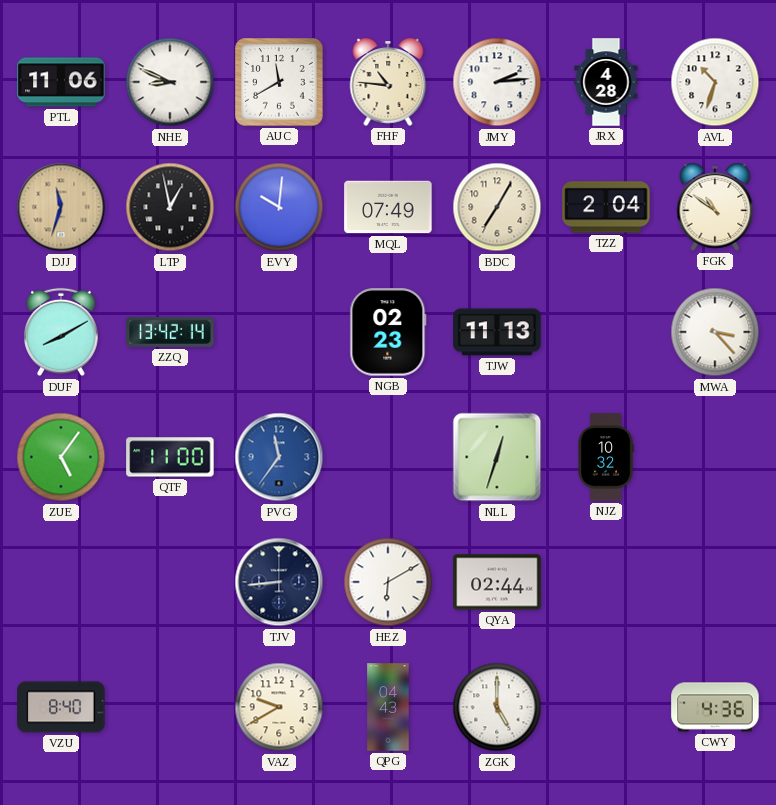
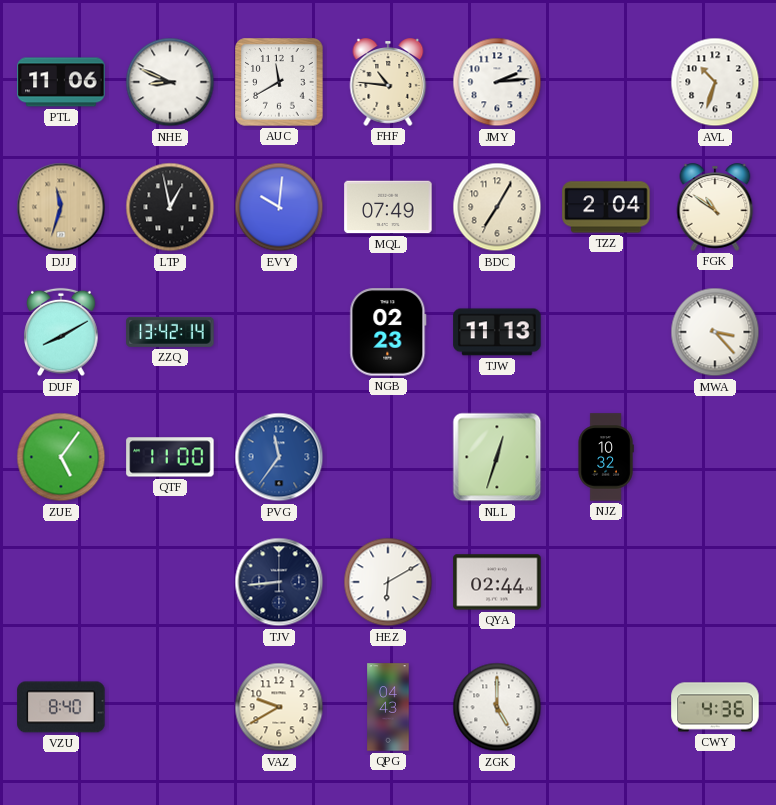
JRX: 4:28 -> none (606, 82)
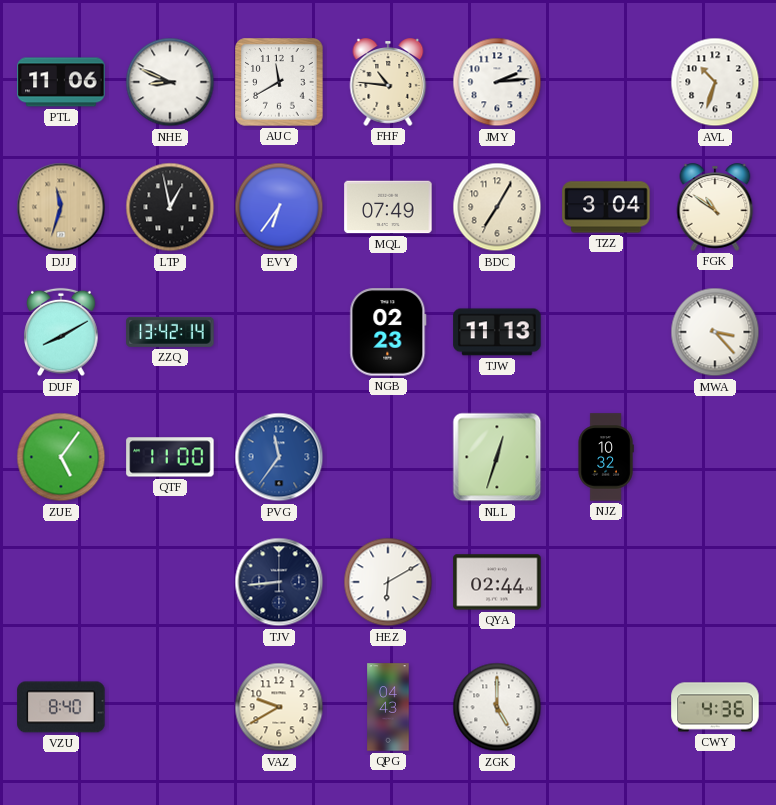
EVY: 10:01 -> 6:36 (279, 207)
TZZ: 2:04 -> 3:04 (606, 207)
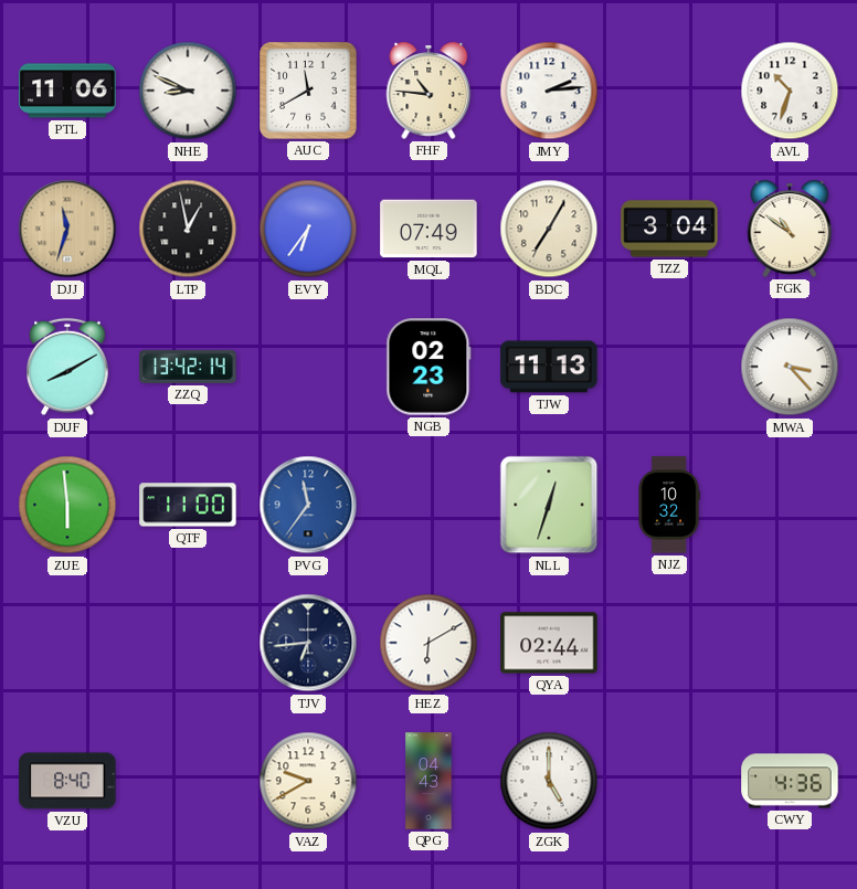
ZUE: 5:06 -> 5:59 (67, 505)
TJV: 8:44 -> 6:44 (308, 643)
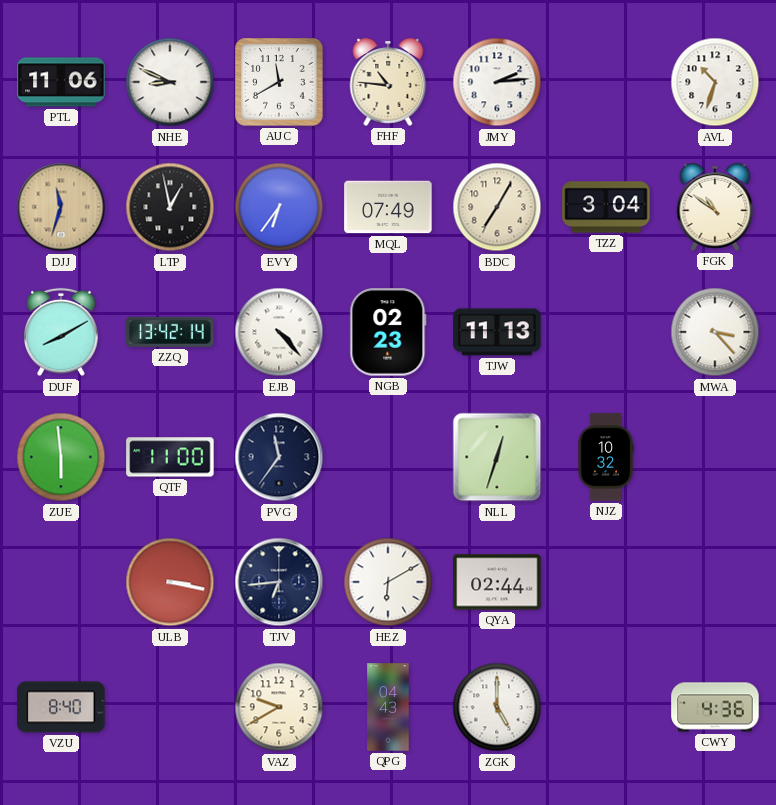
EJB: none -> 4:23 (279, 332)
PVG dial: blue -> navy (279, 457)
ULB: none -> 3:17 (170, 582)
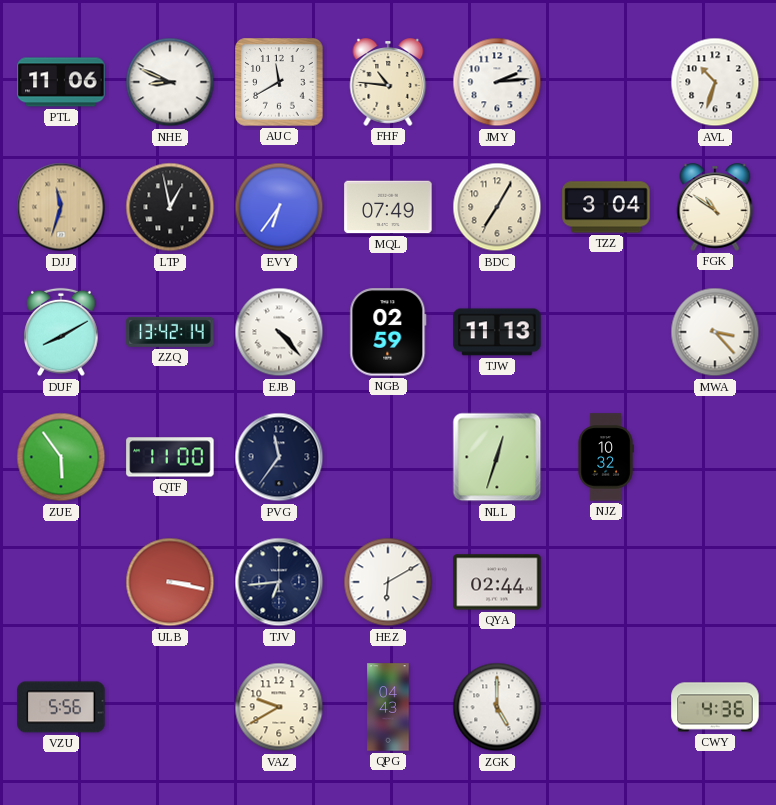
NGB: 02:23 -> 02:59 (388, 332)
ZUE: 5:59 -> 5:54 (61, 457)
VZU: 8:40 -> 5:56 (61, 707)
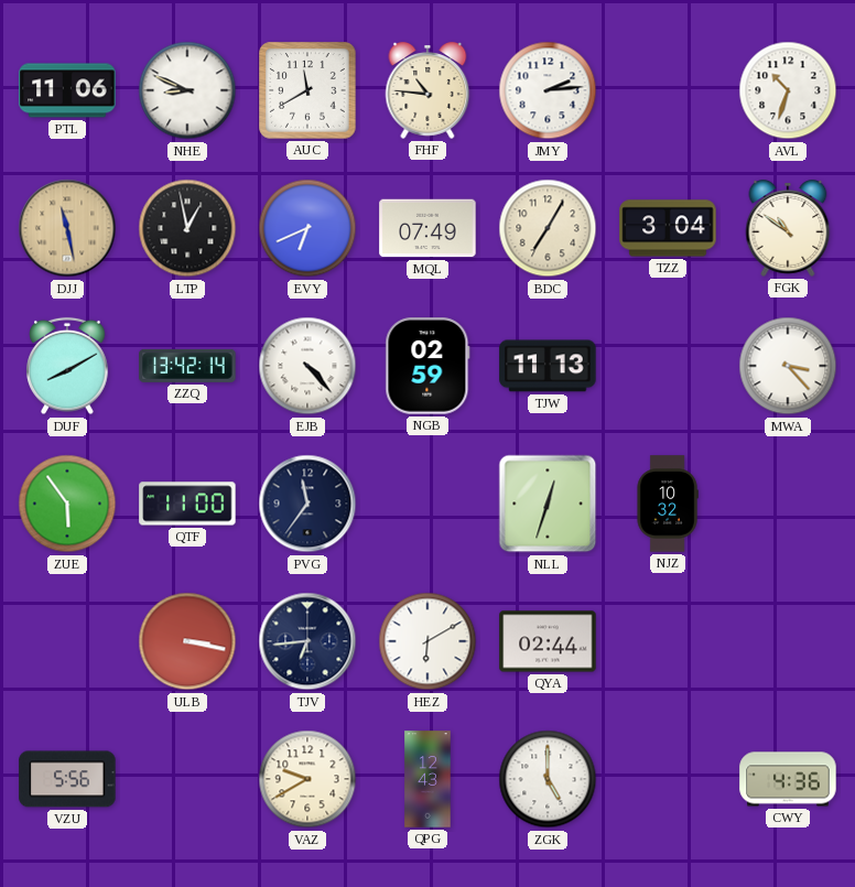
DJJ: 11:33 -> 11:28 (67, 228)
EVY: 6:36 -> 6:41 (307, 228)
QPG: 04:43 -> 12:43 (428, 779)
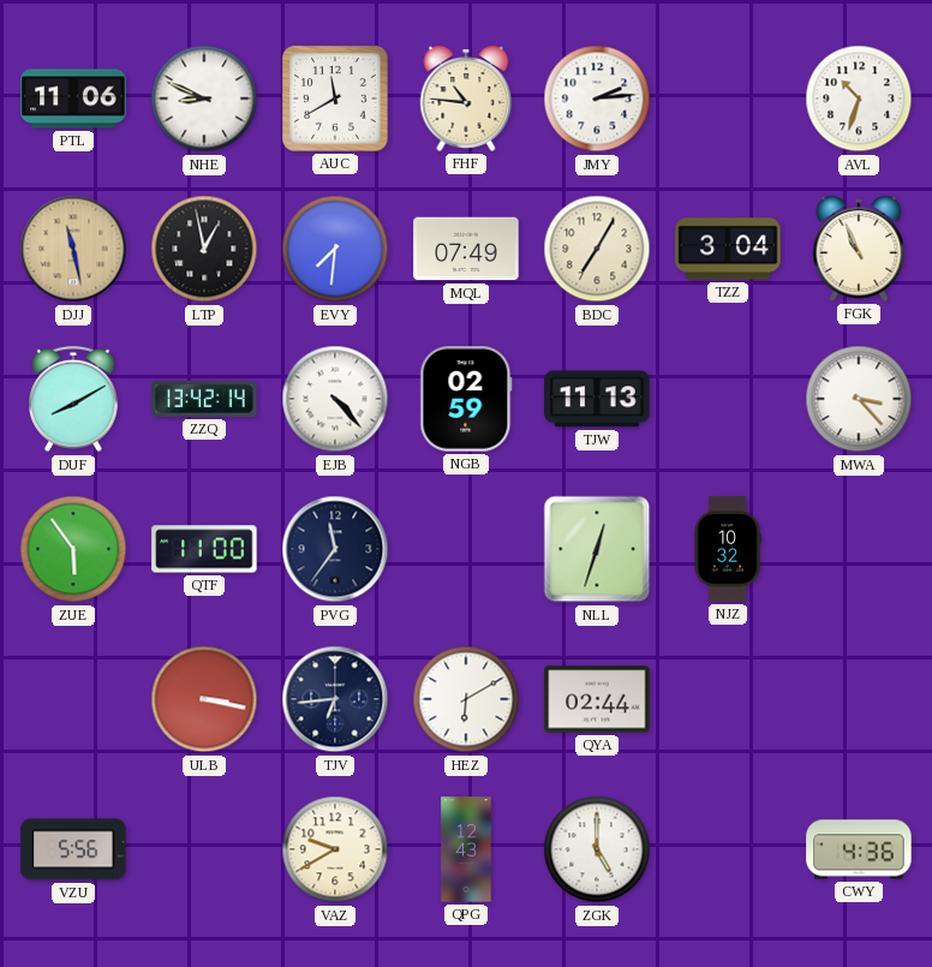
EVY: 6:41 -> 7:31 (335, 249)
FGK: 10:51 -> 10:56 (859, 249)
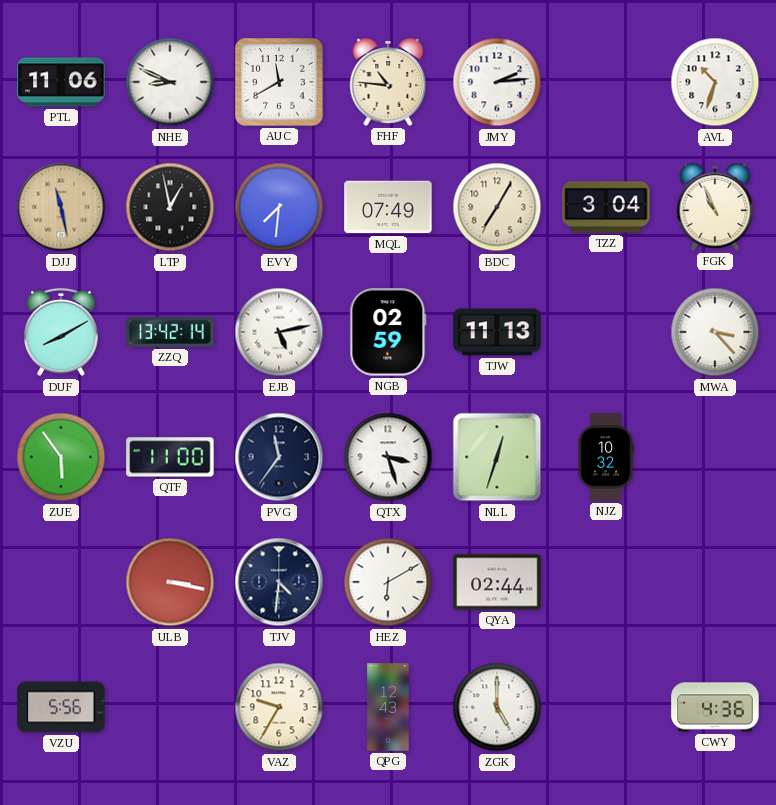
EJB: 4:23 -> 5:13 (279, 332)
QTX: none -> 3:27 (388, 457)
TJV: 6:44 -> 4:31 (279, 582)
VAZ: 9:40 -> 9:35 (279, 707)
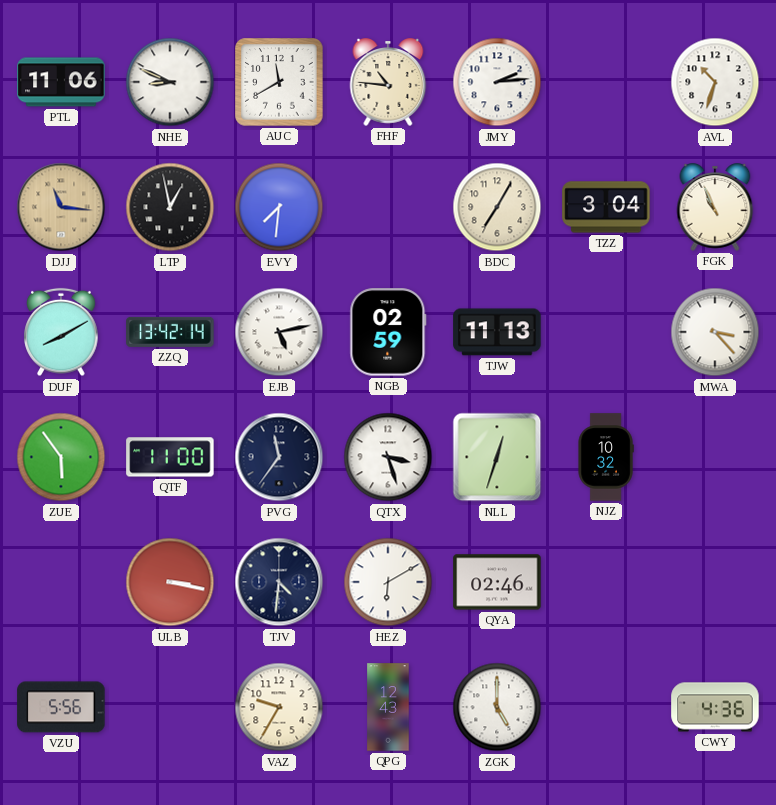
DJJ: 11:28 -> 11:16 (61, 207)
MQL: 07:49 -> none (388, 207)
QYA: 02:44 -> 02:46 (497, 582)
